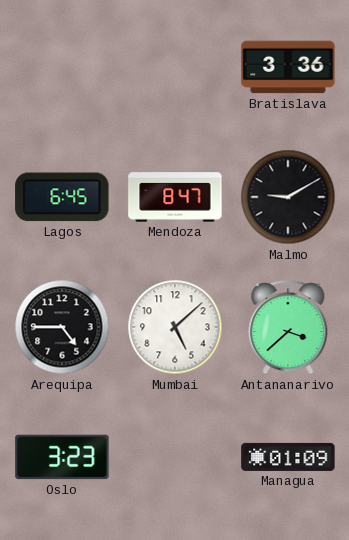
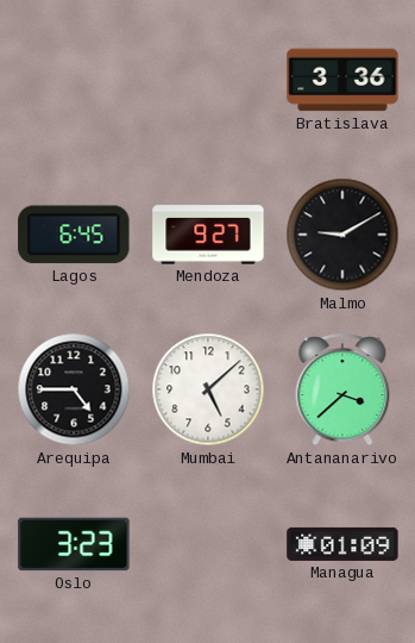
Mendoza: 8:47 -> 9:27 (208, 235)
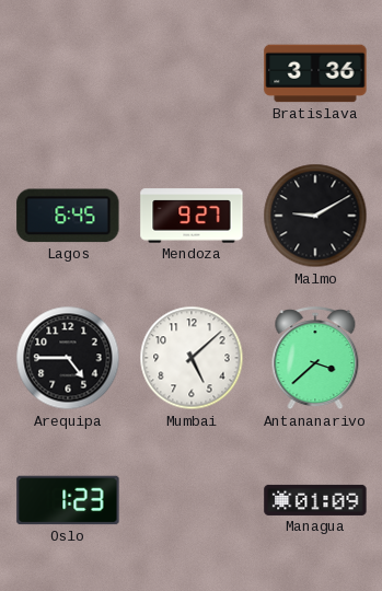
Oslo: 3:23 -> 1:23 (68, 500)
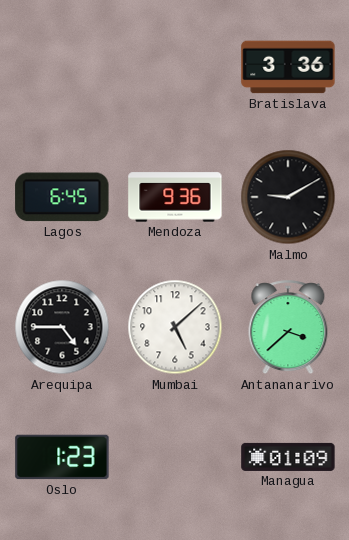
Mendoza: 9:27 -> 9:36 (175, 197)
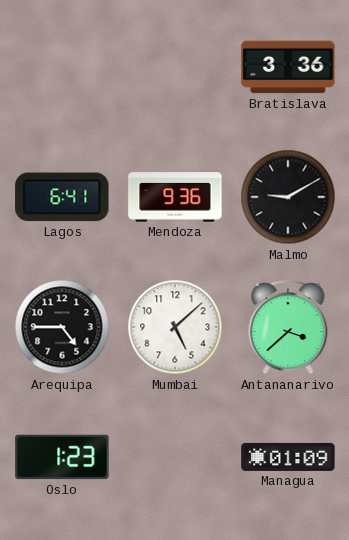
Lagos: 6:45 -> 6:41 (62, 197)
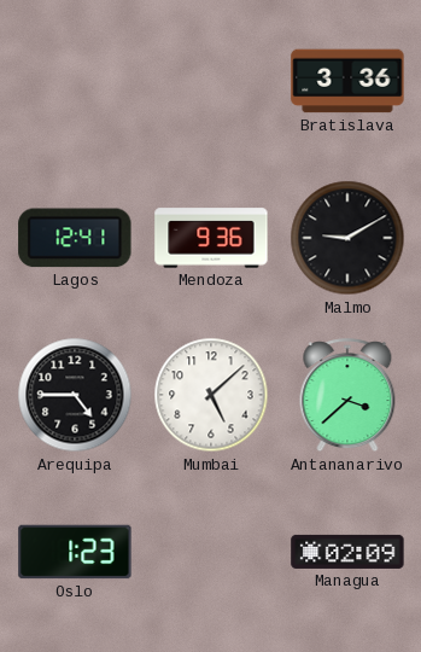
Lagos: 6:41 -> 12:41 (75, 238)
Managua: 01:09 -> 02:09 (347, 552)
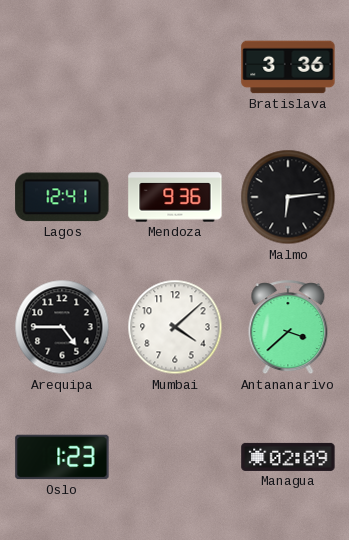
Malmo: 9:10 -> 6:14 (288, 197)
Mumbai: 5:08 -> 4:08 (175, 327)
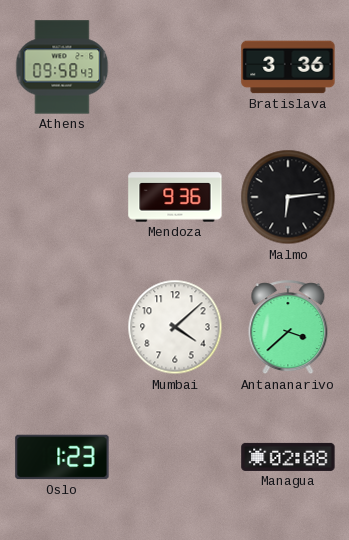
Athens: none -> 09:58 (62, 67)
Lagos: 12:41 -> none (62, 197)
Arequipa: 4:45 -> none (62, 327)
Managua: 02:09 -> 02:08 (288, 457)
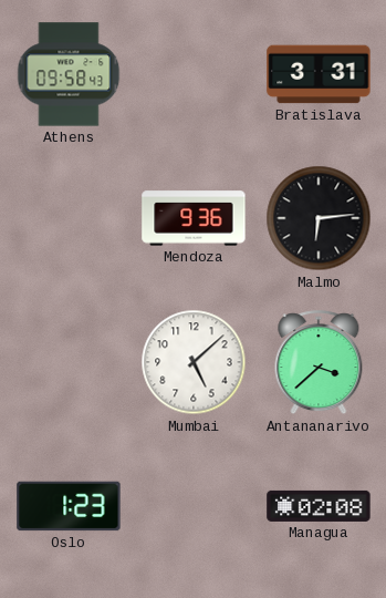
Bratislava: 3:36 -> 3:31 (319, 74)
Mumbai: 4:08 -> 5:08 (194, 362)
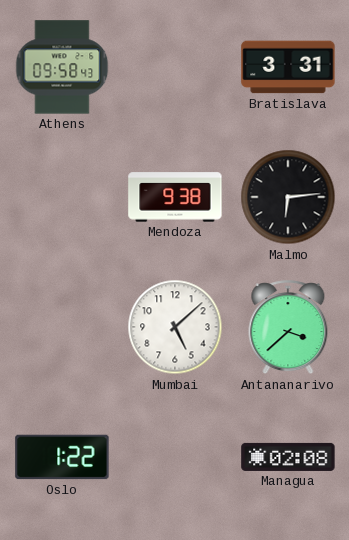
Mendoza: 9:36 -> 9:38 (175, 197)
Oslo: 1:23 -> 1:22 (62, 457)
